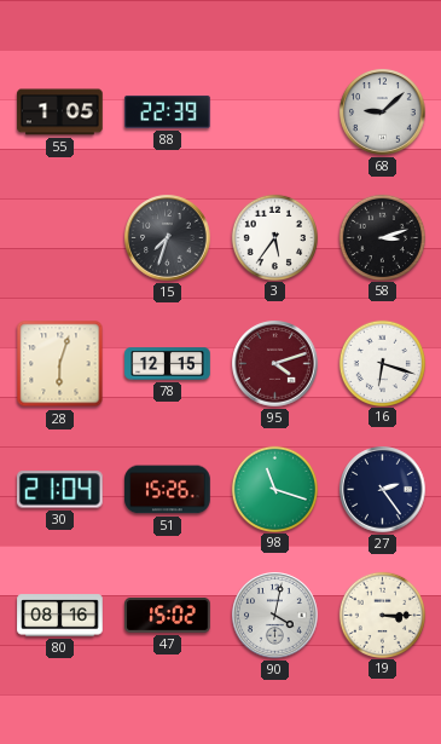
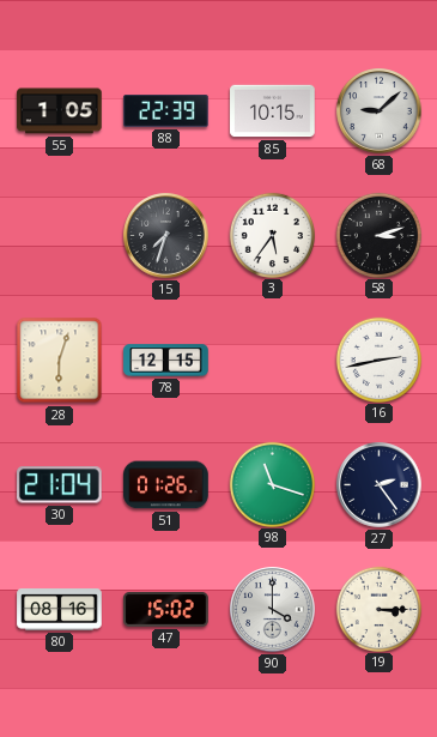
85: none -> 10:15 (273, 111)
95: 4:12 -> none (275, 364)
16: 6:18 -> 2:43 (378, 360)
51: 15:26 -> 01:26 (166, 485)
90: 4:02 -> 4:00 (273, 610)
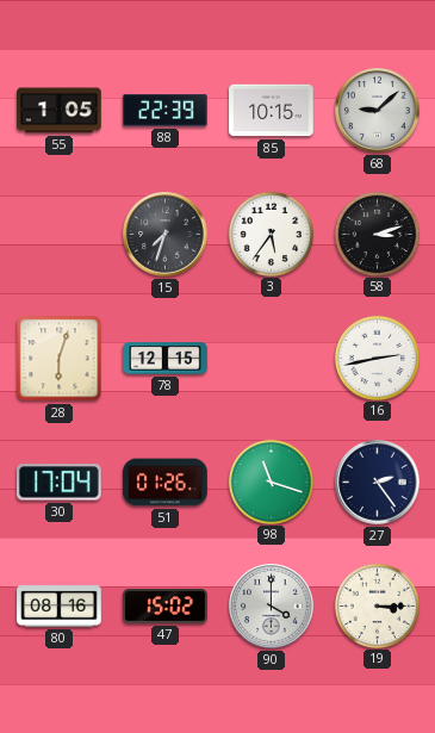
30: 21:04 -> 17:04 (58, 483)
